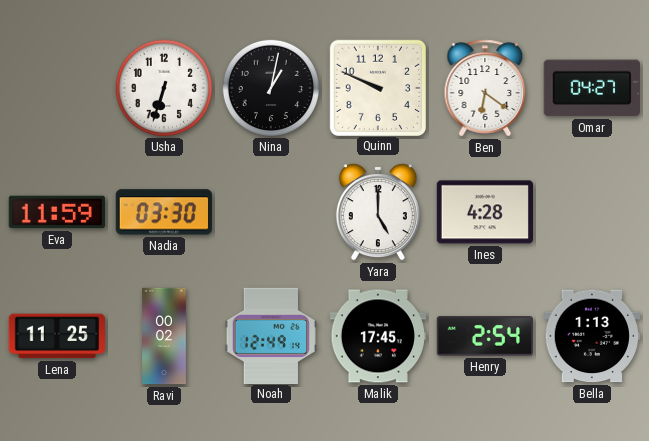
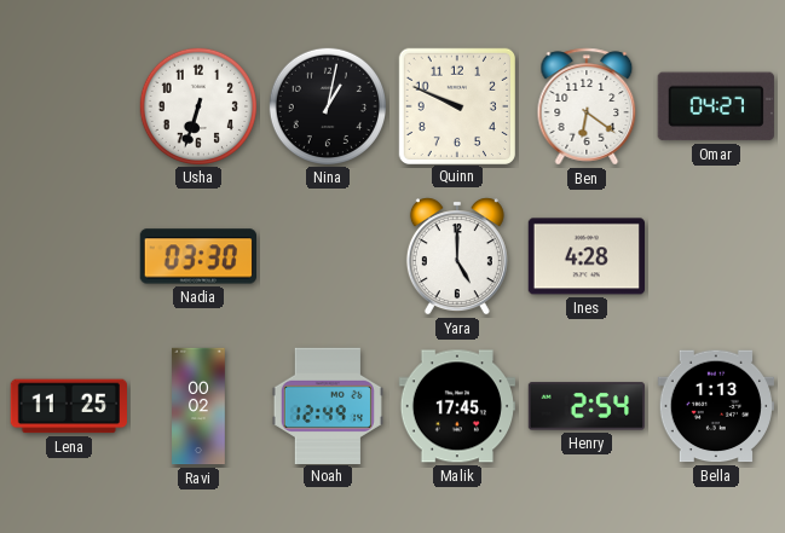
Eva: 11:59 -> none (56, 212)
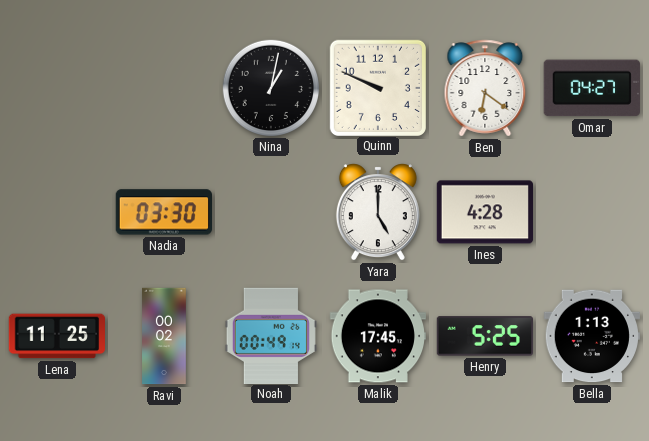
Usha: 6:33 -> none (197, 105)
Noah: 12:49 -> 00:49 (271, 335)
Henry: 2:54 -> 5:25 (484, 336)
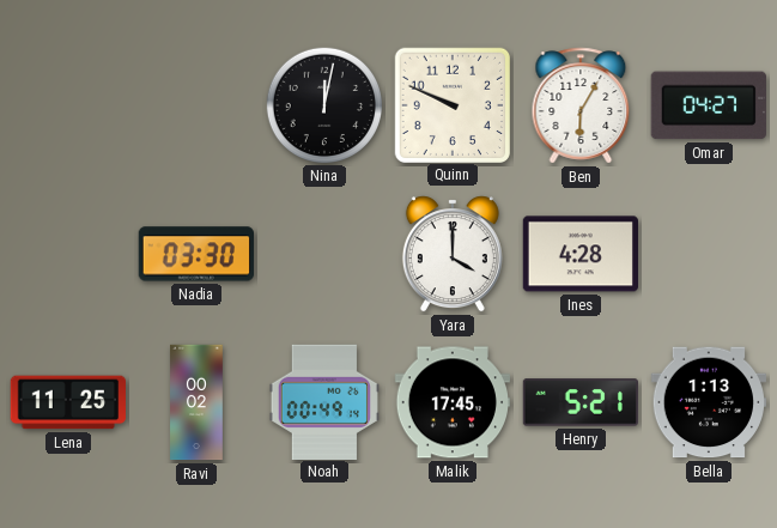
Nina: 1:02 -> 12:02 (323, 104)
Ben: 6:21 -> 6:05 (581, 105)
Yara: 5:00 -> 4:00 (453, 254)
Henry: 5:25 -> 5:21 (579, 402)
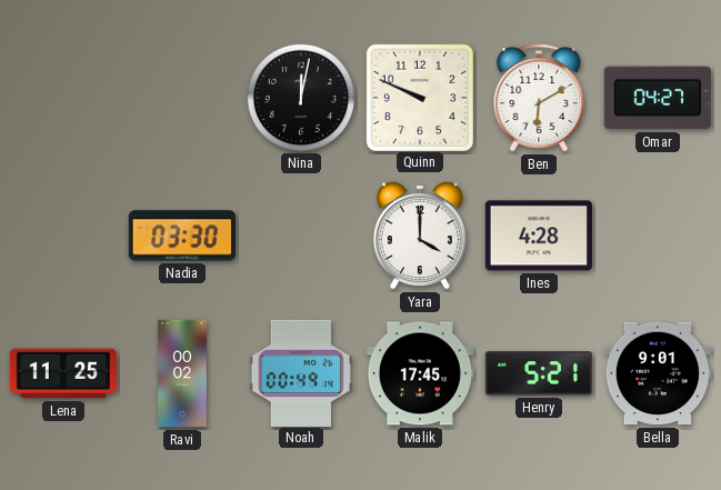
Ben: 6:05 -> 6:10 (539, 98)
Bella: 1:13 -> 9:01 (657, 373)
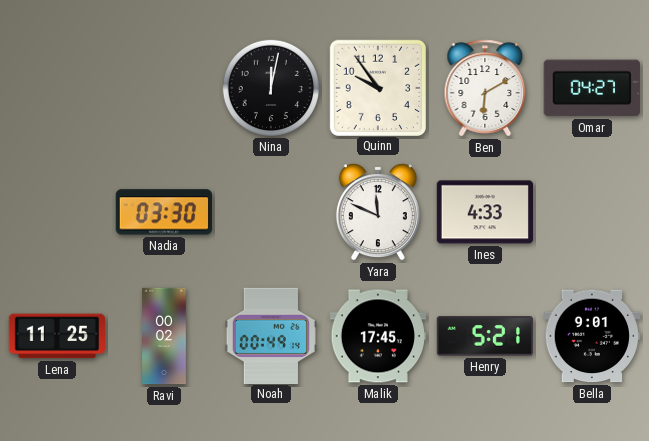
Quinn: 9:49 -> 9:54 (377, 87)
Yara: 4:00 -> 11:49 (378, 212)
Ines: 4:28 -> 4:33 (484, 212)
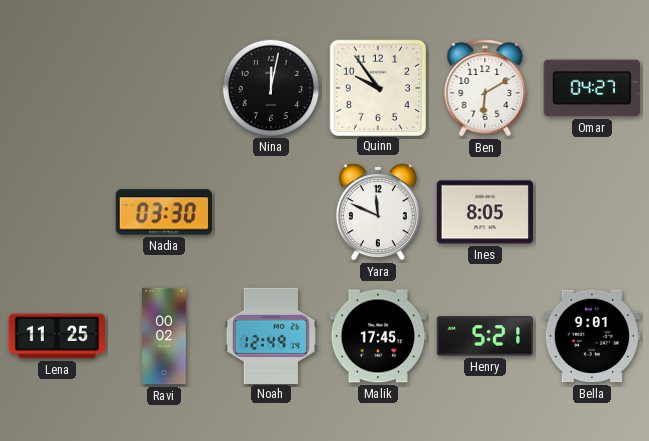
Ines: 4:33 -> 8:05 (484, 212)
Noah: 00:49 -> 12:49 (271, 335)
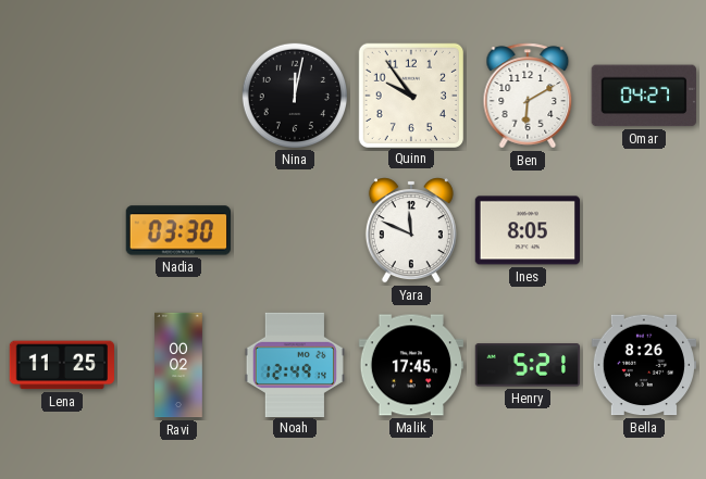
Bella: 9:01 -> 8:26 (643, 365)
